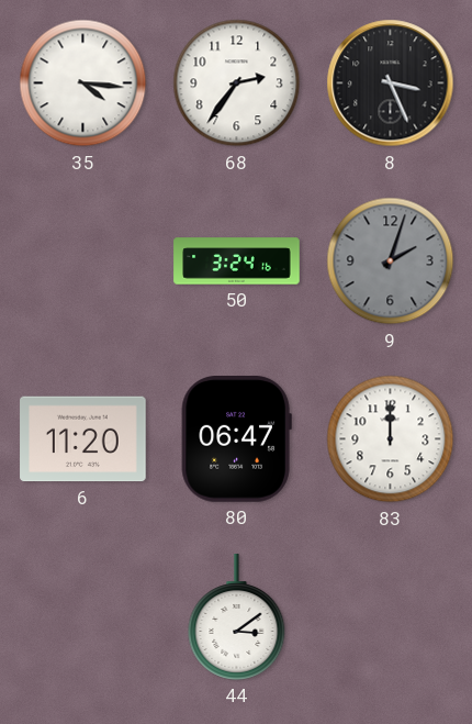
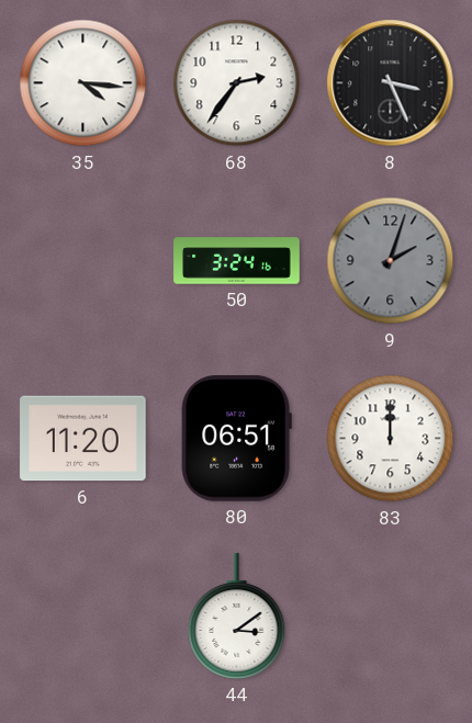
80: 06:47 -> 06:51 (236, 439)
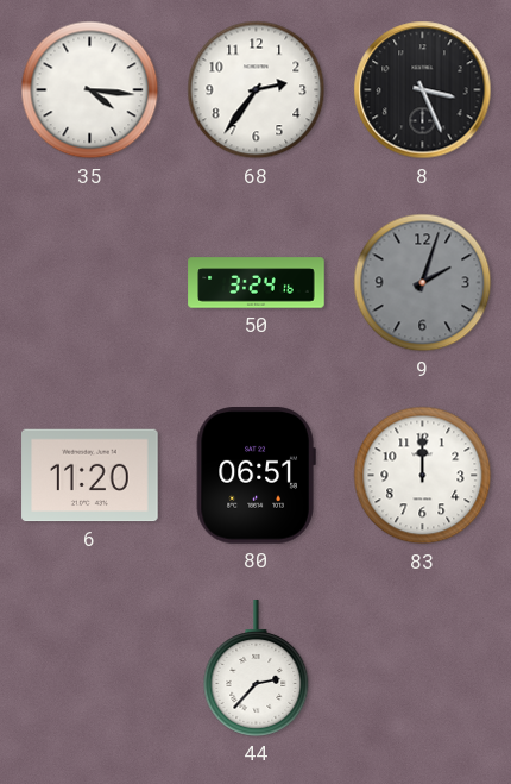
44: 3:09 -> 2:37 (257, 669)
